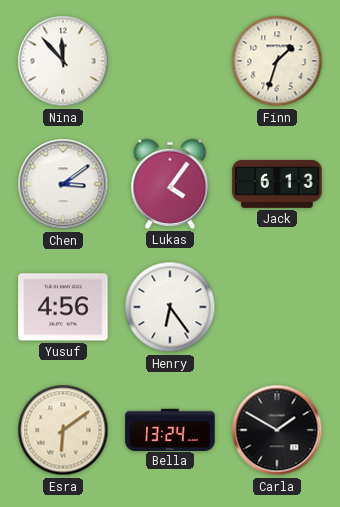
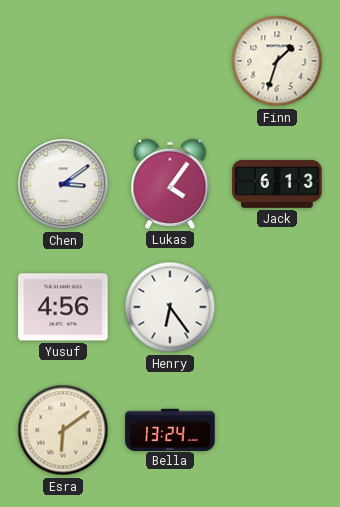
Nina: 11:53 -> none (63, 61)
Carla: 1:50 -> none (277, 430)
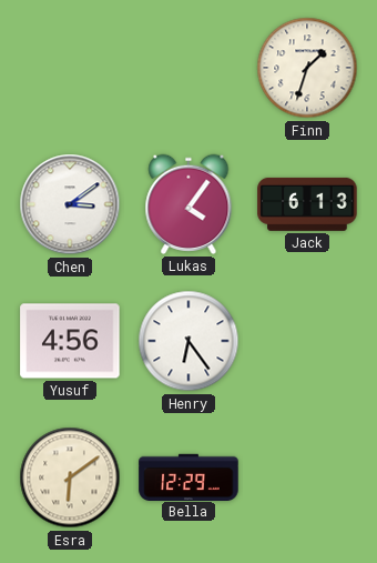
Bella: 13:24 -> 12:29 (188, 476)
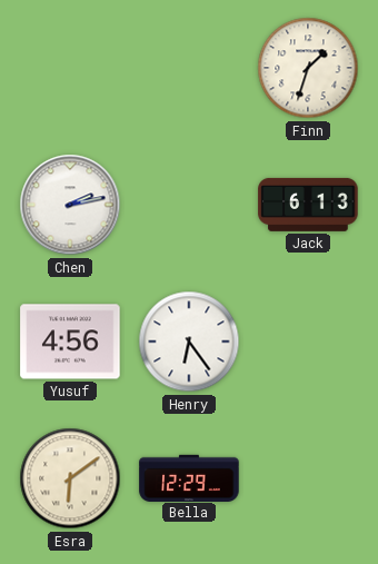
Chen: 3:09 -> 2:13 (70, 205)
Lukas: 4:06 -> none (188, 204)
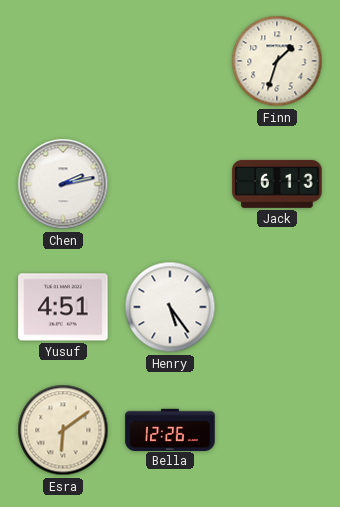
Yusuf: 4:56 -> 4:51 (63, 307)
Henry: 6:24 -> 5:24 (170, 307)
Bella: 12:29 -> 12:26 (170, 429)
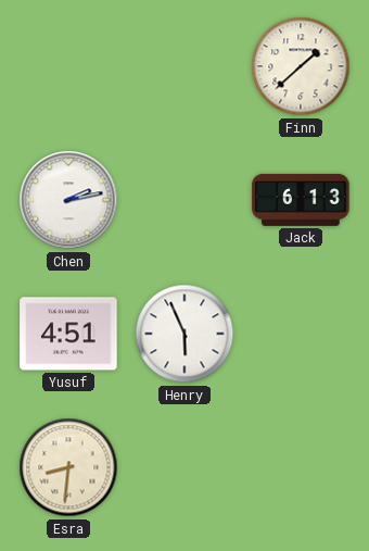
Finn: 1:33 -> 1:38 (301, 66)
Henry: 5:24 -> 5:56 (184, 334)
Esra: 6:09 -> 8:31 (68, 467)
Bella: 12:26 -> none (170, 429)
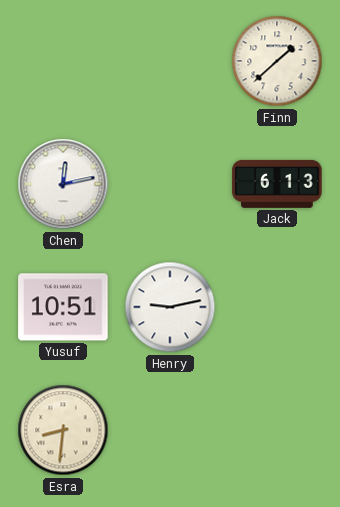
Chen: 2:13 -> 12:13 (63, 184)
Yusuf: 4:51 -> 10:51 (63, 307)
Henry: 5:56 -> 9:13 (170, 307)
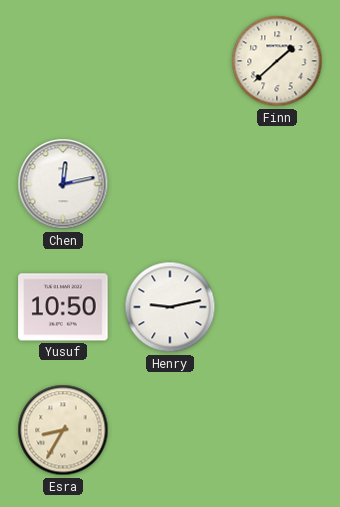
Jack: 6:13 -> none (277, 184)
Yusuf: 10:51 -> 10:50 (63, 307)
Esra: 8:31 -> 8:35 (63, 430)
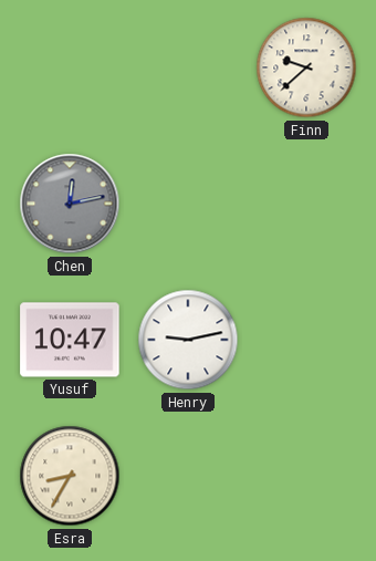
Finn: 1:38 -> 9:38 (306, 67)
Chen dial: white -> grey (70, 204)
Yusuf: 10:50 -> 10:47 (70, 340)
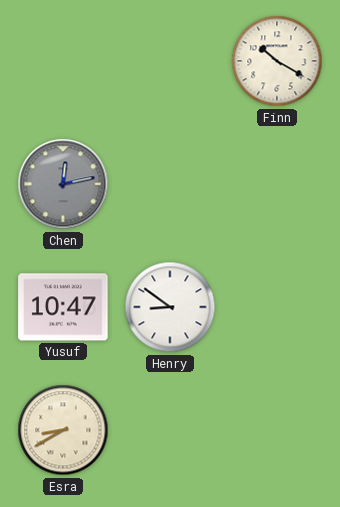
Finn: 9:38 -> 10:20 (277, 61)
Henry: 9:13 -> 8:51 (170, 307)
Esra: 8:35 -> 8:40 (63, 430)
